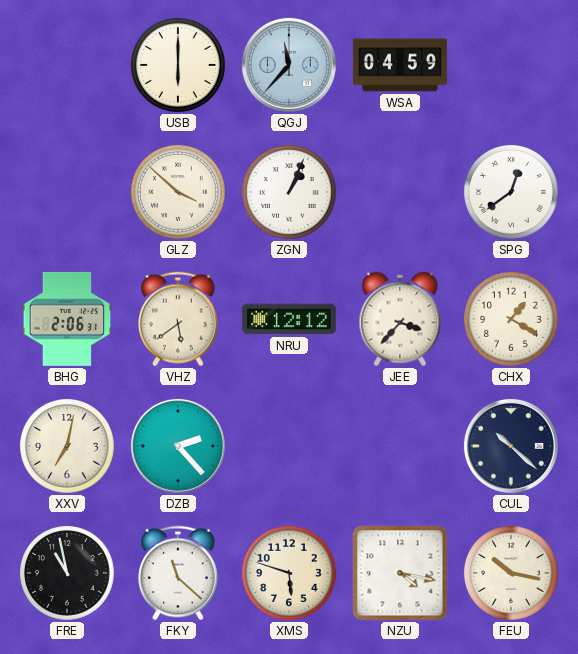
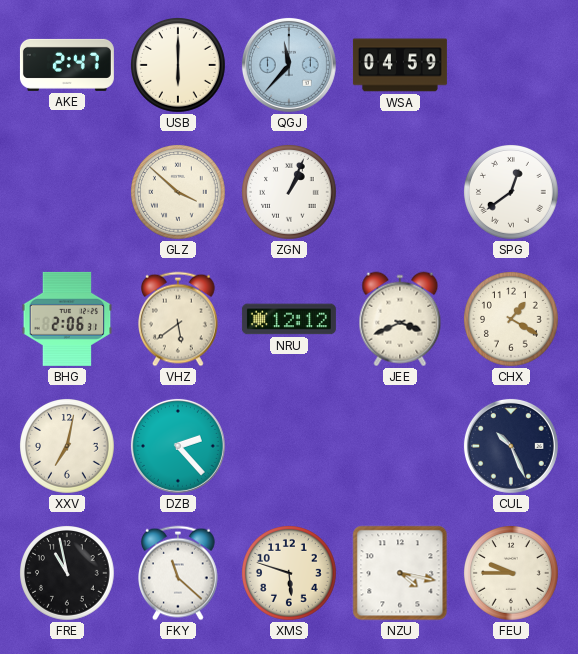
AKE: none -> 2:47 (67, 65)
JEE: 3:37 -> 3:41 (400, 319)
CUL: 10:22 -> 10:26 (511, 446)
FEU: 10:17 -> 9:45 (512, 574)
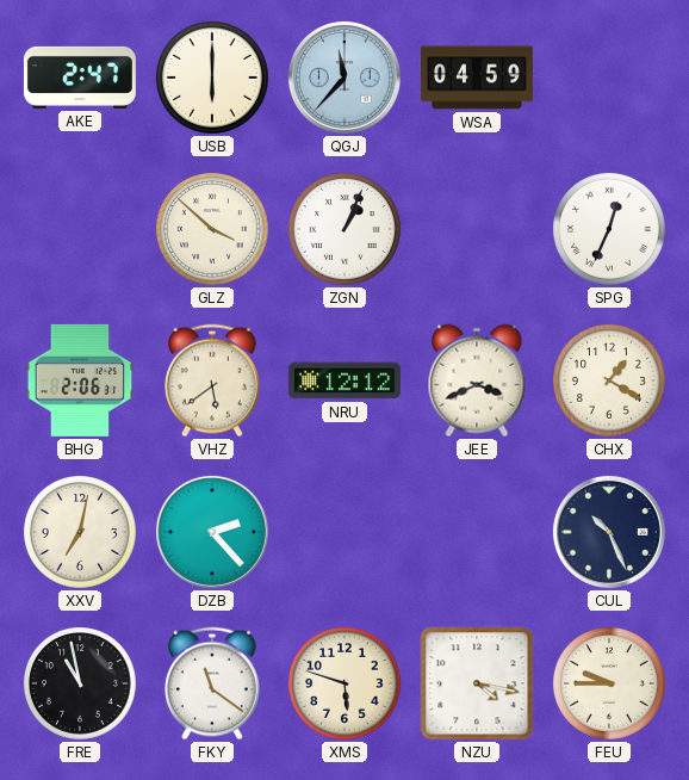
SPG: 12:39 -> 12:34 (610, 230)
FKY: 11:22 -> 11:21 (213, 683)
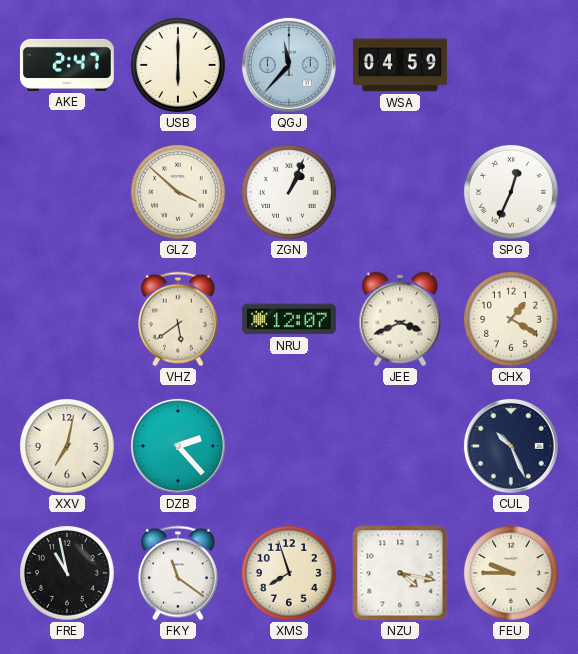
BHG: 2:06 -> none (80, 380)
NRU: 12:12 -> 12:07 (289, 319)
XMS: 5:48 -> 7:57 (290, 574)
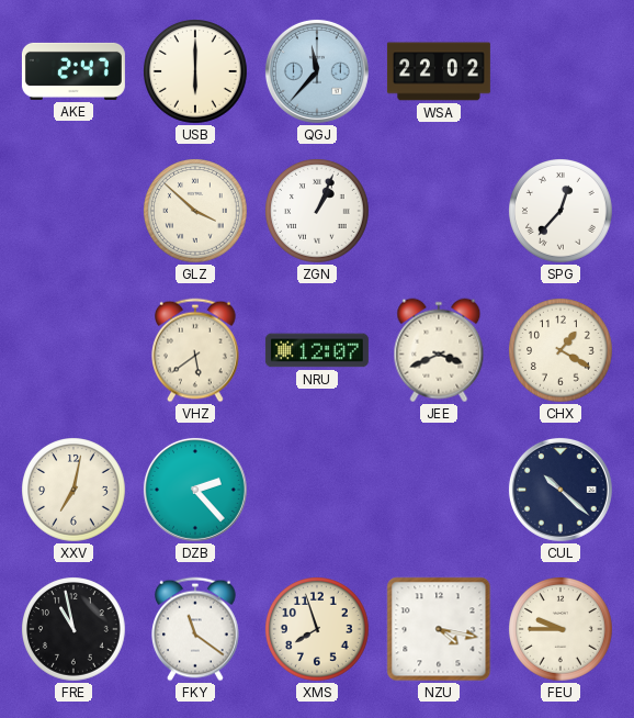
WSA: 04:59 -> 22:02 (439, 71)
SPG: 12:34 -> 12:37 (562, 212)
CUL: 10:26 -> 10:22 (561, 490)
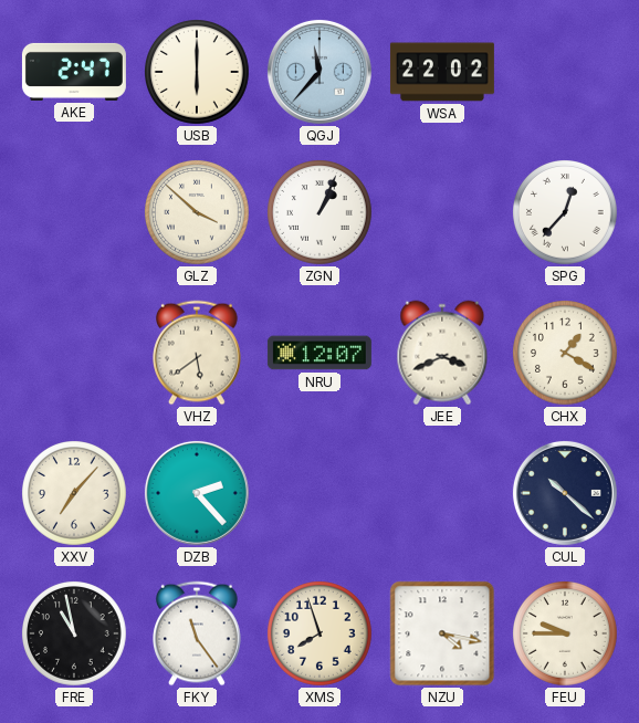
XXV: 7:02 -> 7:07 (75, 494)
FKY: 11:21 -> 11:24 (198, 633)
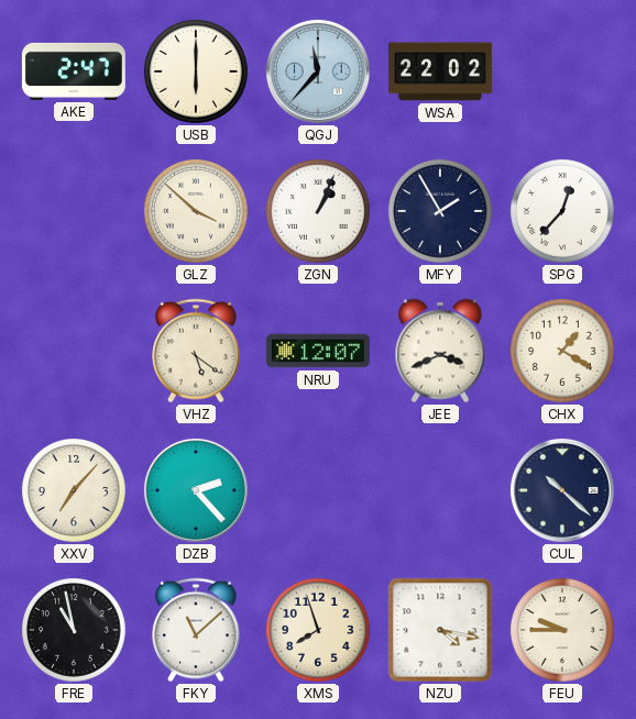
MFY: none -> 1:55 (441, 212)
VHZ: 5:39 -> 5:21 (197, 351)
FKY: 11:24 -> 11:08 (197, 630)
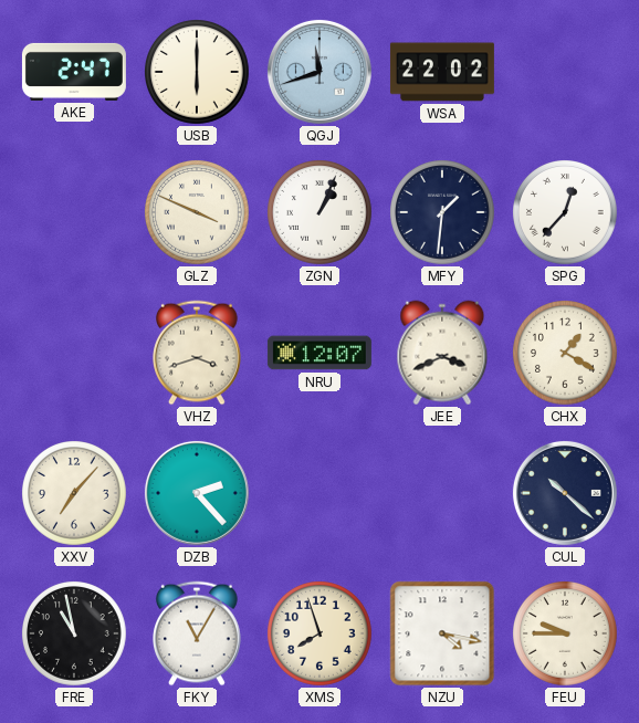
QGJ: 11:37 -> 11:42 (319, 72)
GLZ: 3:52 -> 3:49 (198, 213)
MFY: 1:55 -> 1:31 (443, 213)
VHZ: 5:21 -> 3:42 (198, 353)
FKY: 11:08 -> 11:05 (198, 633)
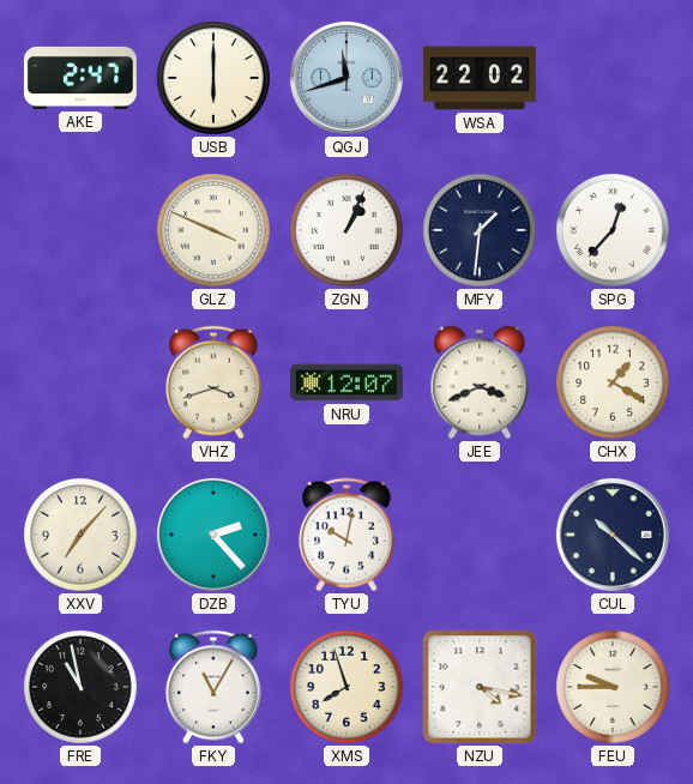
TYU: none -> 10:02 (348, 535)
